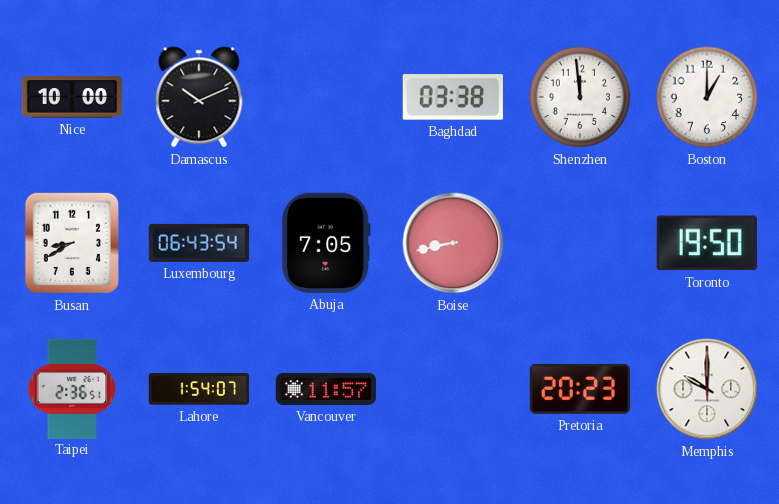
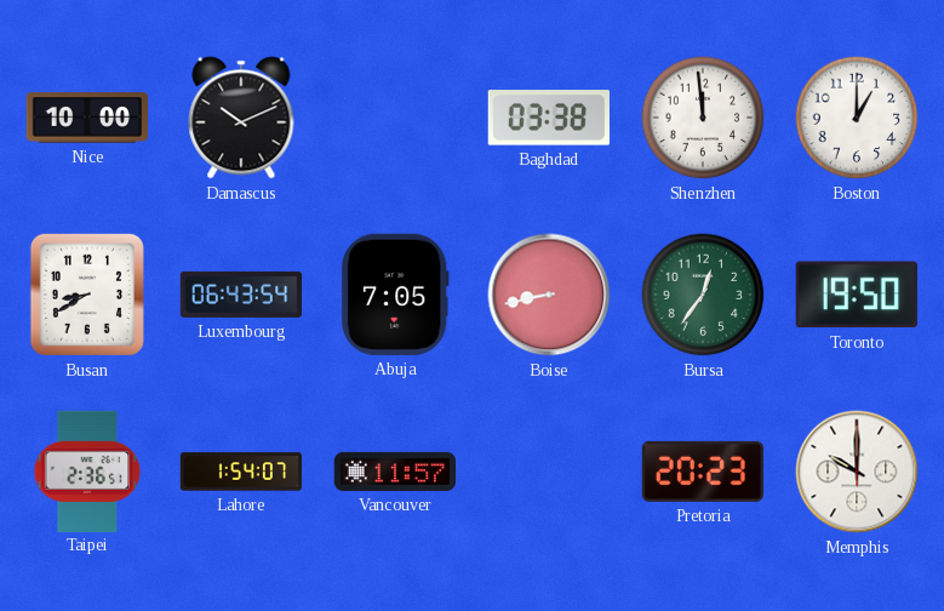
Bursa: none -> 12:36 (703, 295)
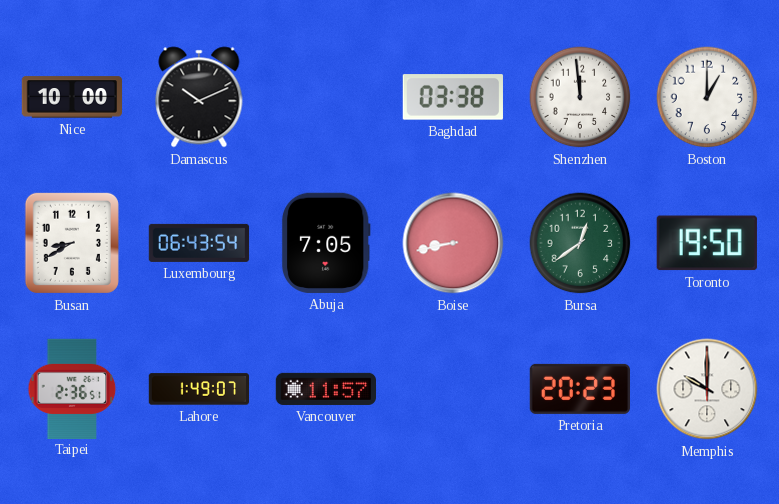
Bursa: 12:36 -> 12:39 (580, 243)
Lahore: 1:54 -> 1:49 (198, 389)
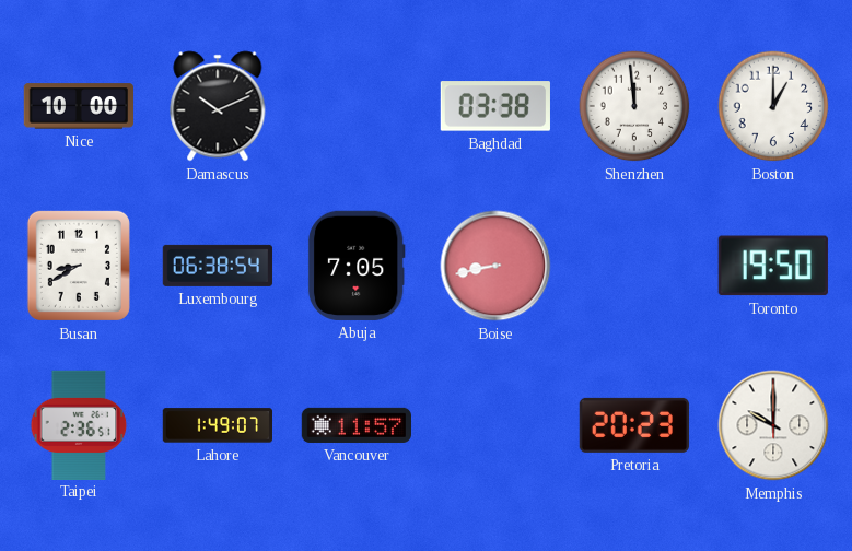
Luxembourg: 06:43 -> 06:38 (218, 266)
Bursa: 12:39 -> none (580, 243)
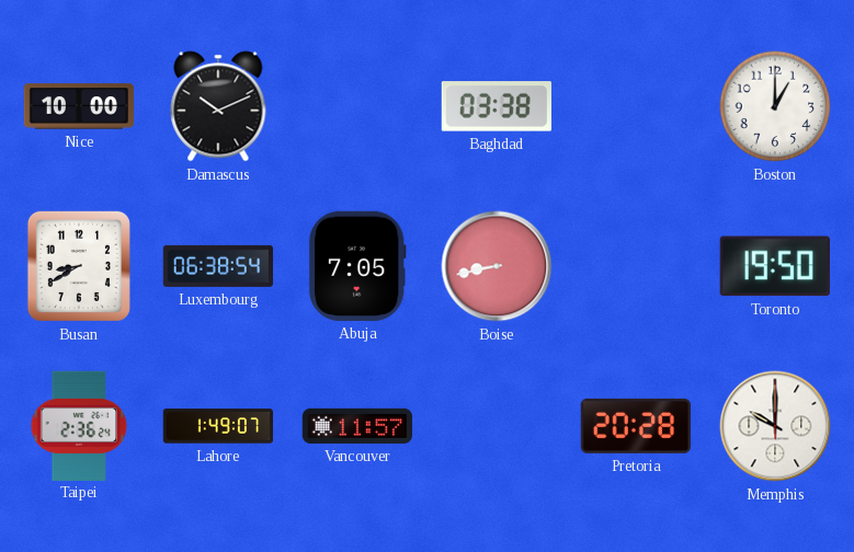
Shenzhen: 11:59 -> none (634, 106)
Taipei: 2:36:51 -> 2:36:24 (79, 425)
Pretoria: 20:23 -> 20:28 (636, 426)
